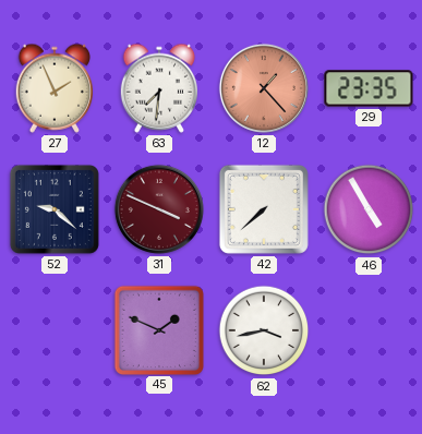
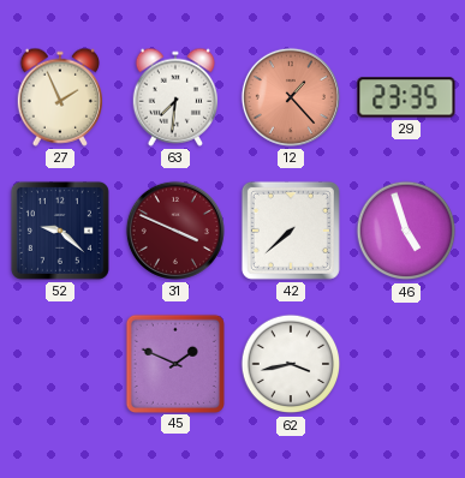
46: 4:55 -> 4:57 (406, 231)
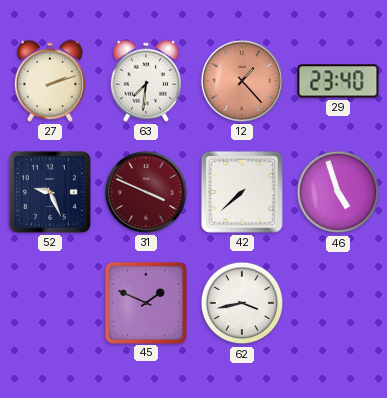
27: 1:56 -> 2:12 (49, 81)
29: 23:35 -> 23:40 (338, 81)
52: 9:22 -> 9:26 (50, 192)
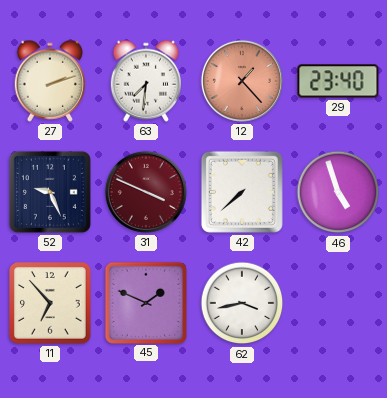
11: none -> 6:53 (51, 304)
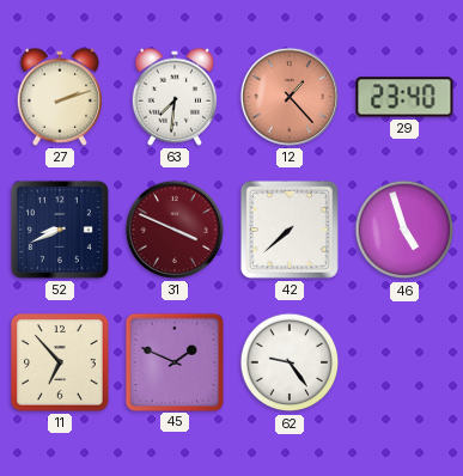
52: 9:26 -> 8:41 (60, 230)
62: 3:43 -> 9:24 (290, 362)
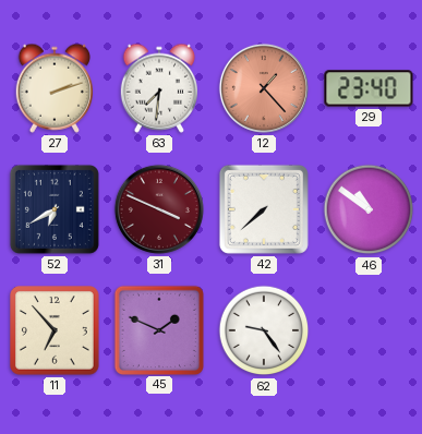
52: 8:41 -> 6:40 (55, 209)
46: 4:57 -> 10:51 (369, 209)
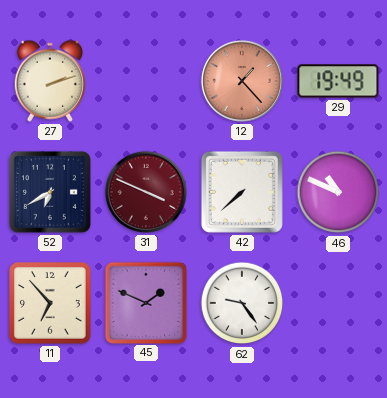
63: 7:31 -> none (158, 88)
29: 23:40 -> 19:49 (338, 81)
46: 10:51 -> 10:49 (338, 192)
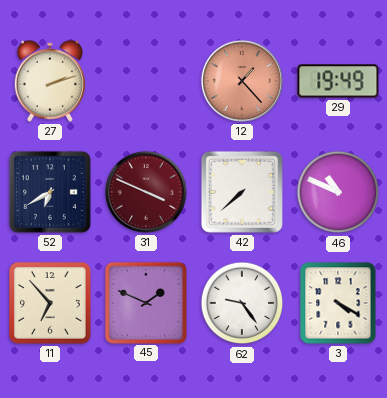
3: none -> 4:20 (338, 303)
